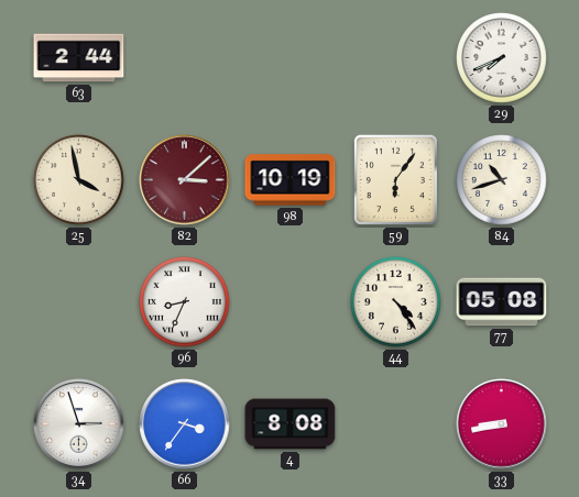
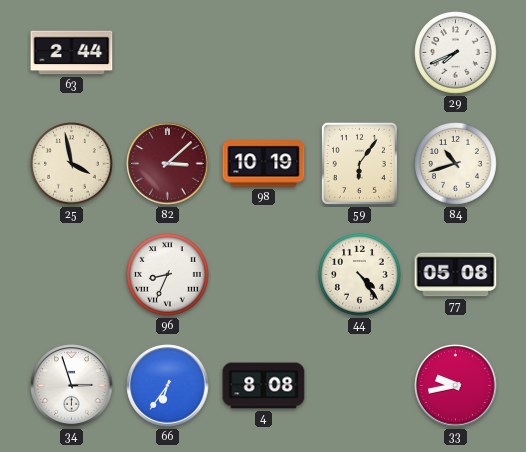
66: 3:36 -> 6:36 (168, 386)
33: 8:43 -> 9:43 (456, 386)
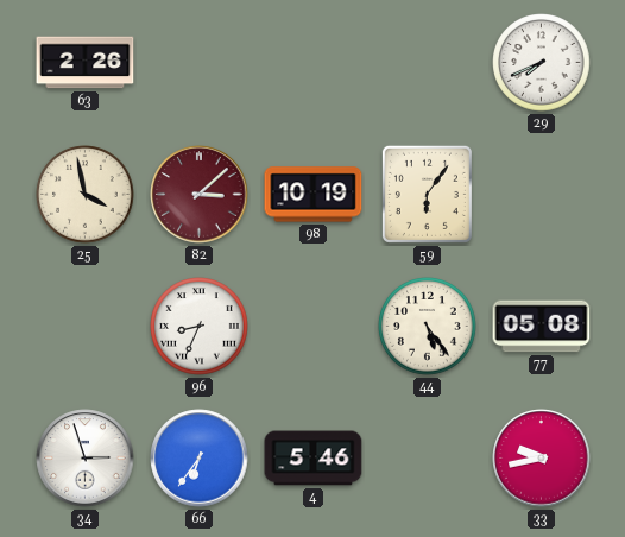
63: 2:44 -> 2:26 (86, 63)
84: 10:42 -> none (456, 164)
44: 4:24 -> 5:24 (428, 327)
4: 8:08 -> 5:46 (314, 459)
